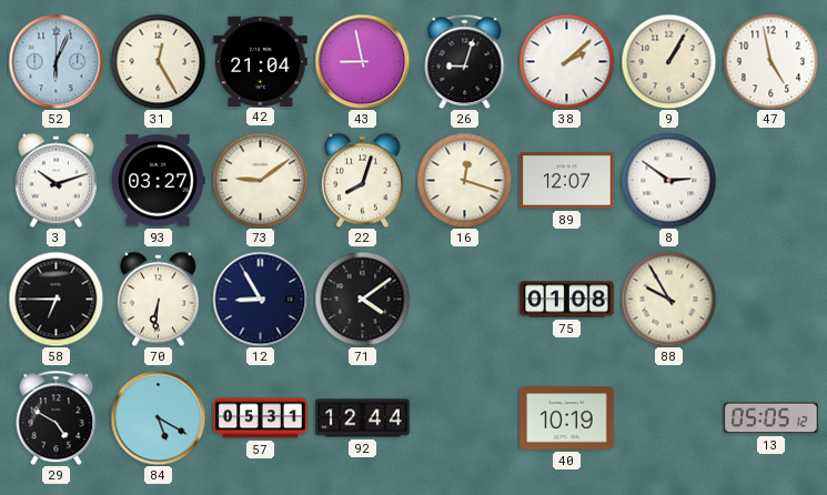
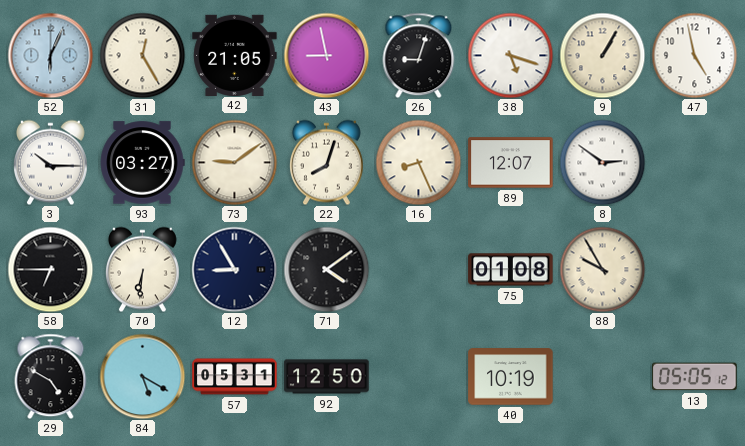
42: 21:04 -> 21:05 (235, 55)
38: 2:08 -> 5:18 (510, 55)
3: 10:12 -> 10:15 (50, 162)
16: 12:18 -> 8:26 (418, 162)
92: 12:44 -> 12:50 (327, 377)
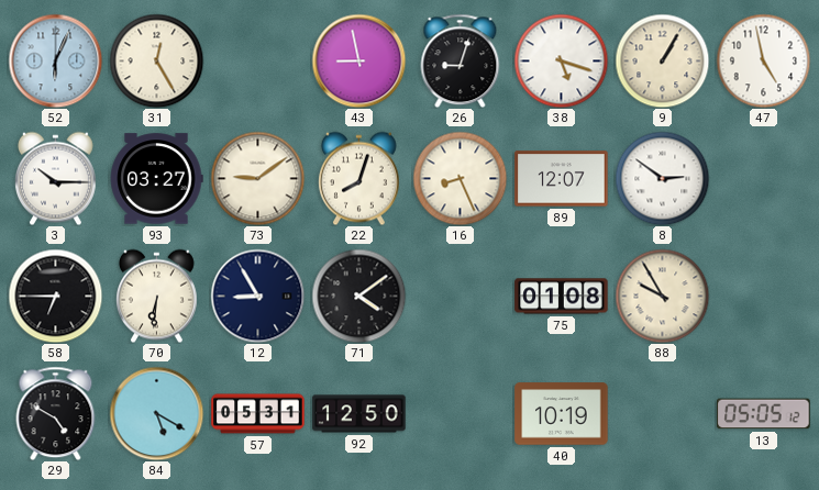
42: 21:05 -> none (235, 55)
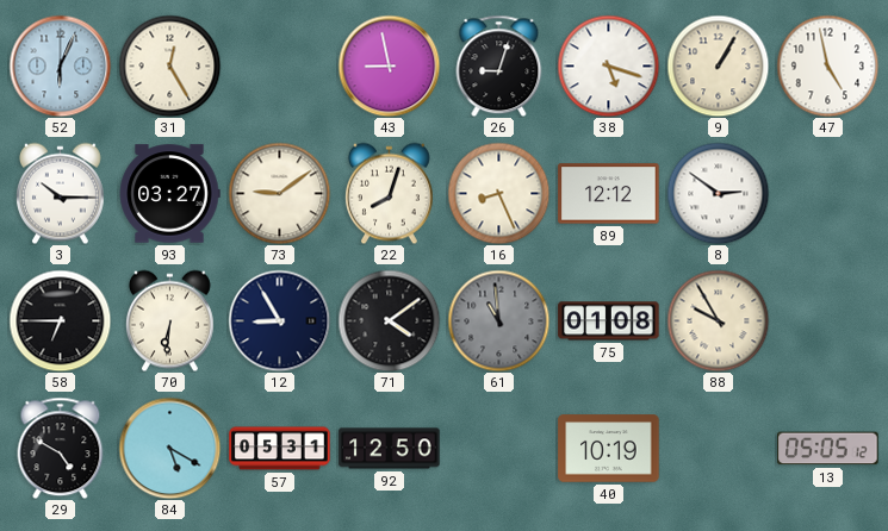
89: 12:07 -> 12:12 (609, 194)
61: none -> 10:59 (498, 320)
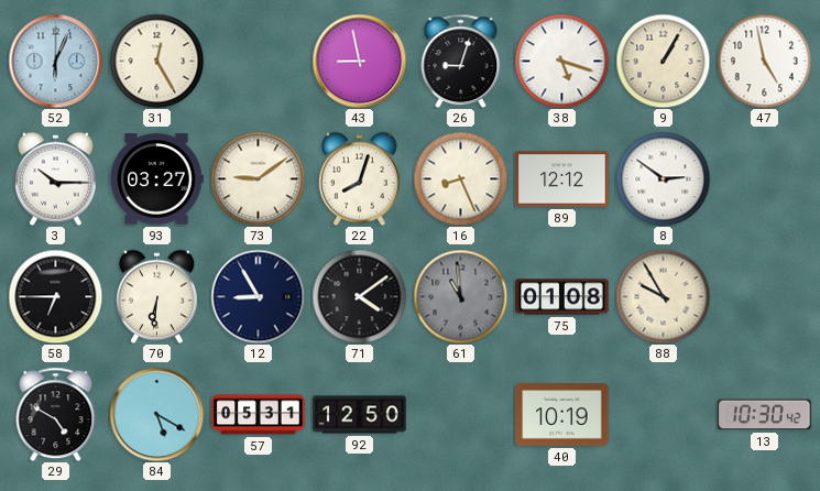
13: 05:05 -> 10:30 (765, 415)
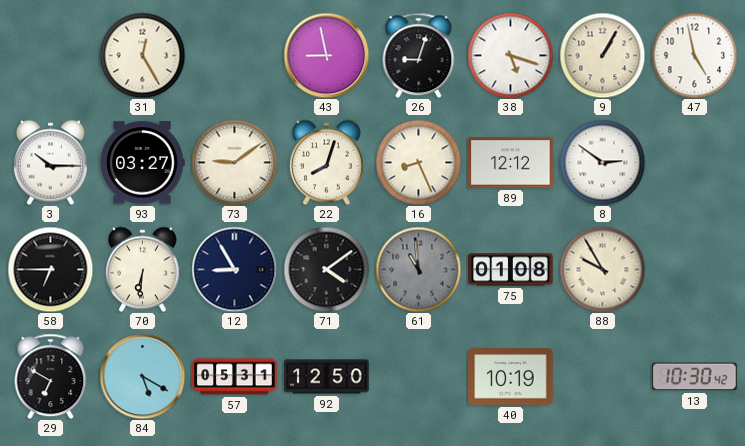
52: 6:04 -> none (55, 61)
29: 4:50 -> 6:50 (51, 376)
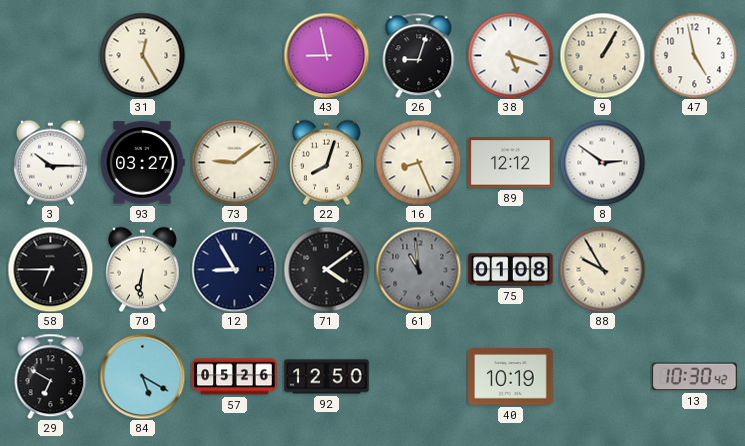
57: 05:31 -> 05:26 (235, 377)
